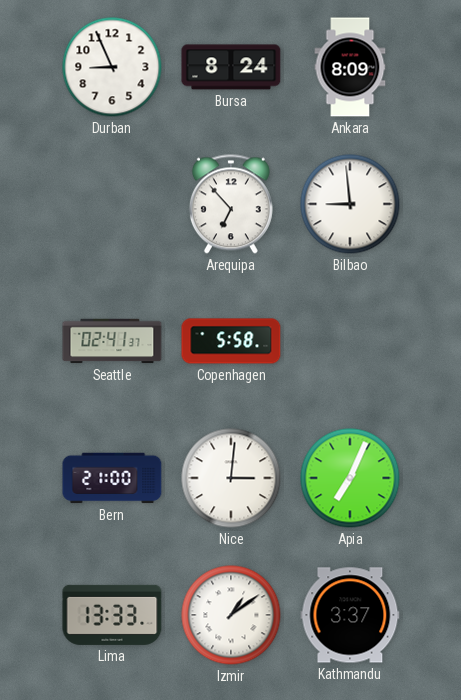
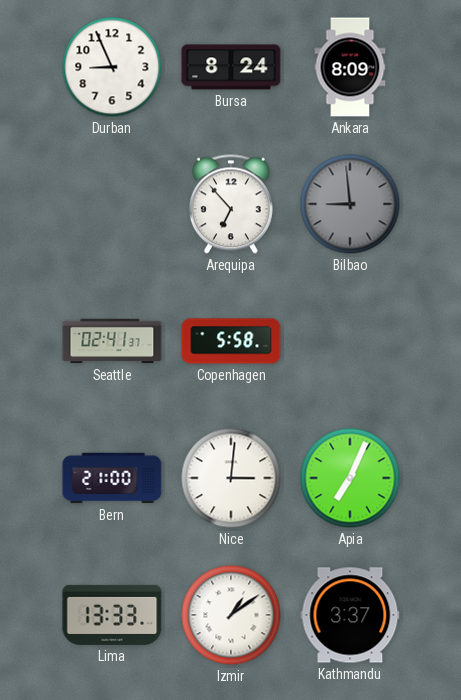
Bilbao dial: white -> grey (350, 204)
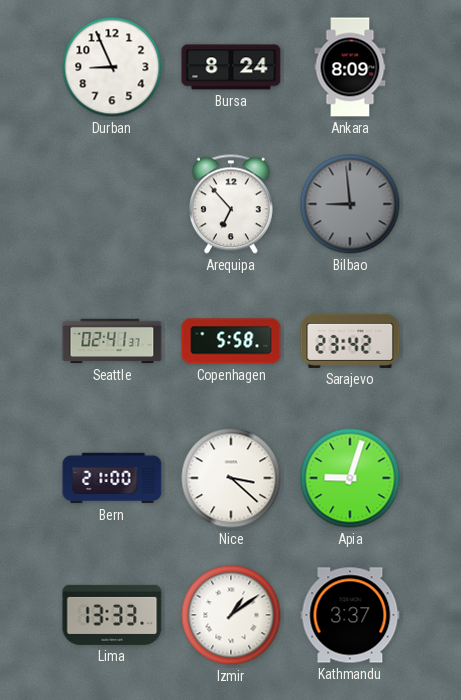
Sarajevo: none -> 23:42 (350, 341)
Nice: 3:01 -> 3:22 (231, 478)
Apia: 7:04 -> 9:03 (350, 478)
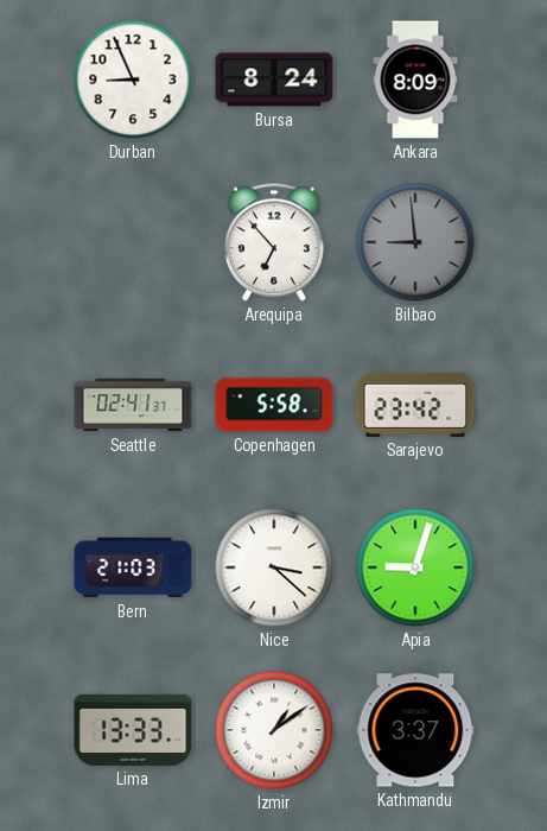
Bern: 21:00 -> 21:03 (133, 567)
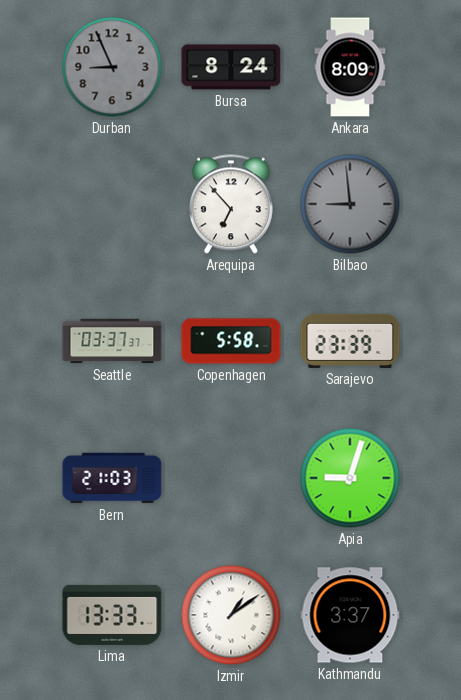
Durban dial: white -> grey (112, 67)
Seattle: 02:41 -> 03:37 (112, 341)
Sarajevo: 23:42 -> 23:39 (350, 341)
Nice: 3:22 -> none (274, 567)
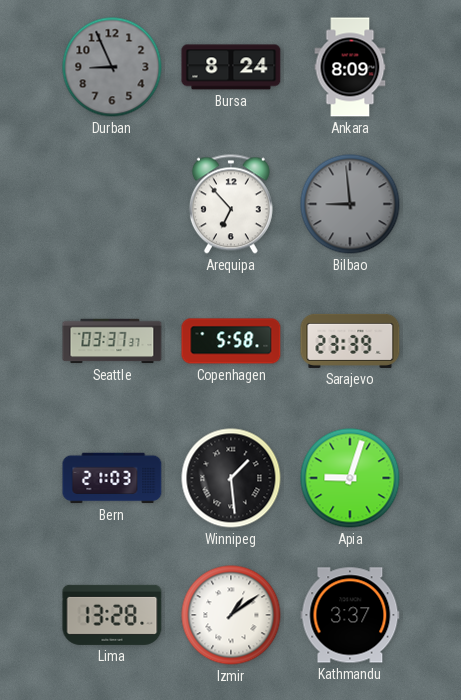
Winnipeg: none -> 1:29 (231, 478)
Lima: 13:33 -> 13:28 (112, 615)
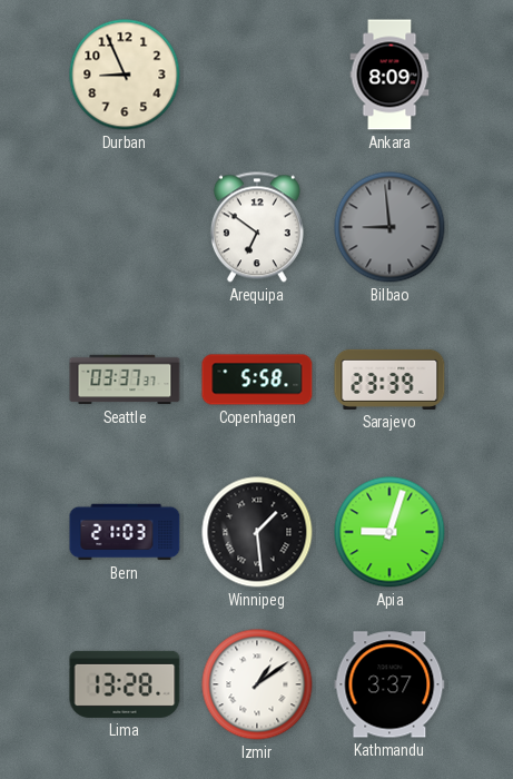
Durban dial: grey -> cream (125, 75)
Bursa: 8:24 -> none (231, 67)
Arequipa: 6:53 -> 6:51 (257, 227)
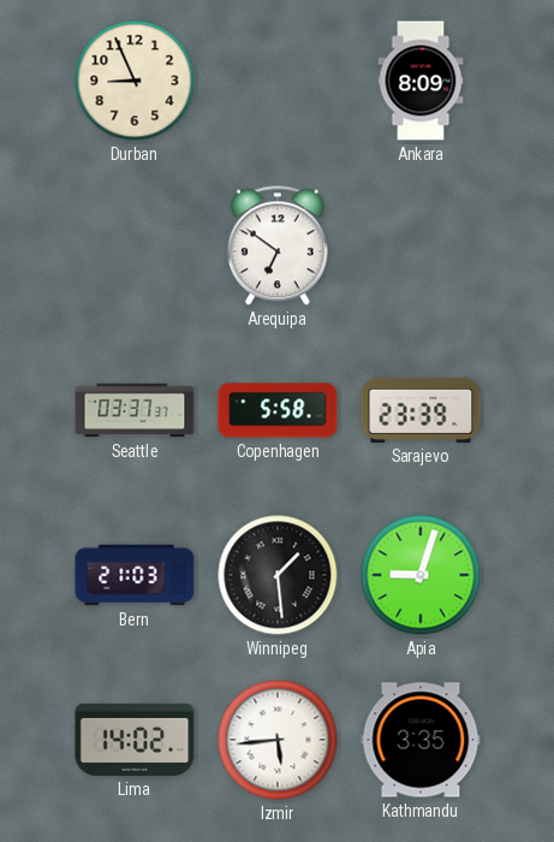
Bilbao: 8:59 -> none (389, 227)
Lima: 13:28 -> 14:02 (135, 740)
Izmir: 1:09 -> 5:44 (278, 740)
Kathmandu: 3:37 -> 3:35 (421, 740)
